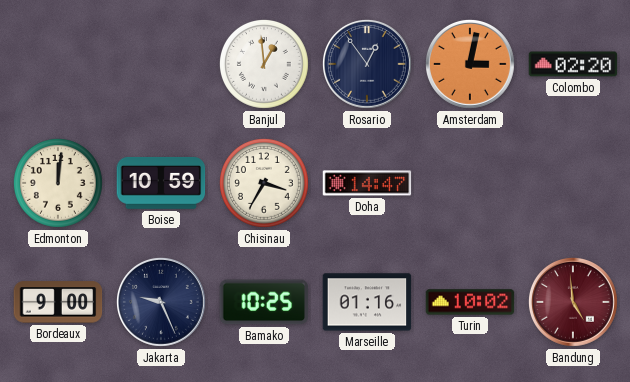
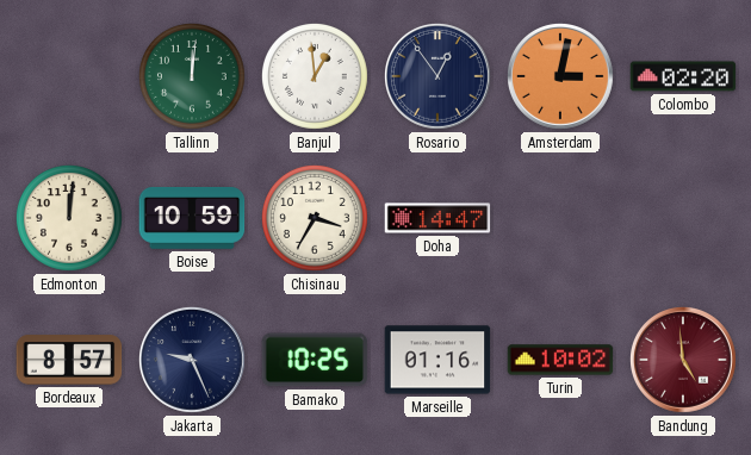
Tallinn: none -> 12:01 (193, 76)
Bordeaux: 9:00 -> 8:57 (69, 360)
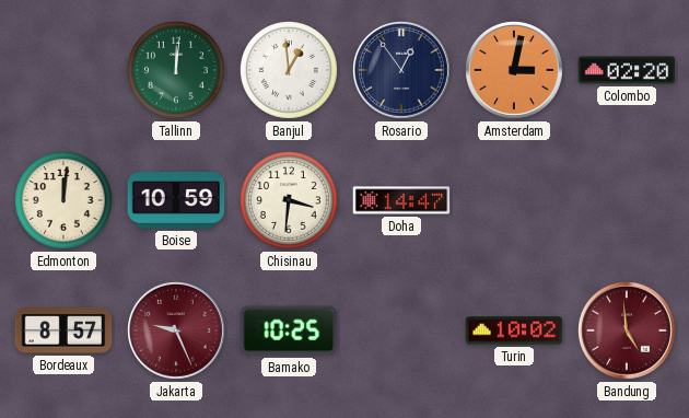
Chisinau: 3:35 -> 3:31 (290, 200)
Jakarta dial: navy -> burgundy (177, 332)
Marseille: 01:16 -> none (437, 360)
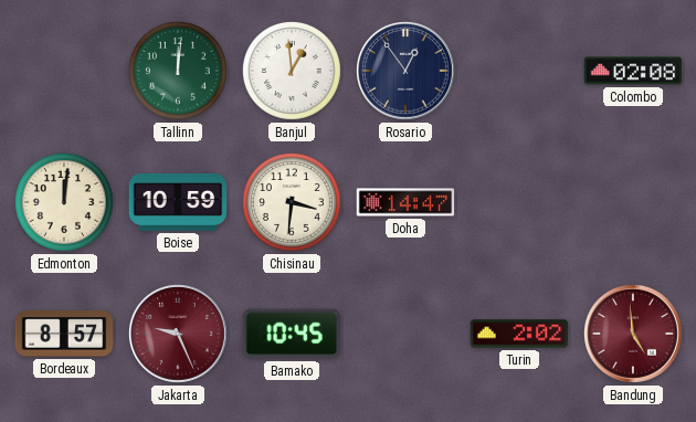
Amsterdam: 3:02 -> none (515, 71)
Colombo: 02:20 -> 02:08 (633, 71)
Bamako: 10:25 -> 10:45 (292, 334)
Turin: 10:02 -> 2:02 (519, 334)
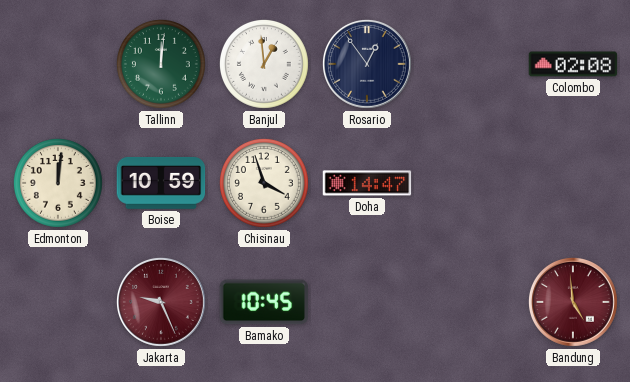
Chisinau: 3:31 -> 3:57 (265, 183)
Bordeaux: 8:57 -> none (64, 334)
Turin: 2:02 -> none (519, 334)
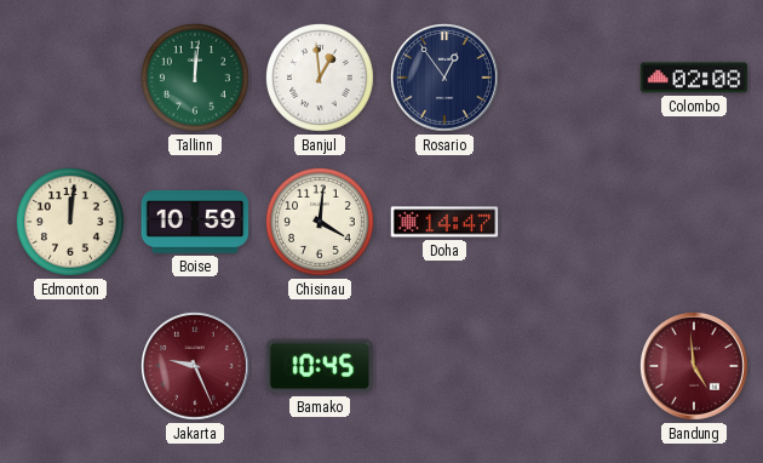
Chisinau: 3:57 -> 4:01 (321, 222)
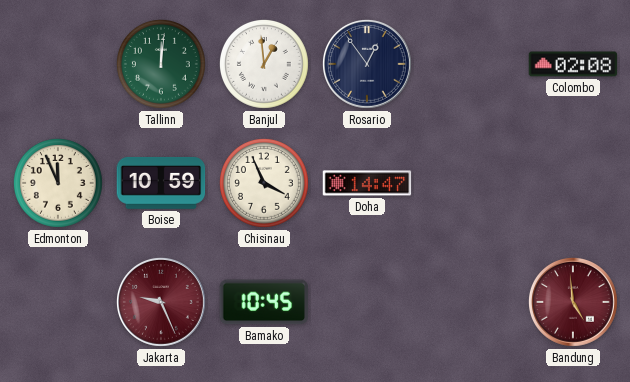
Edmonton: 12:01 -> 11:56 (59, 183)
Chisinau: 4:01 -> 3:56 (265, 183)
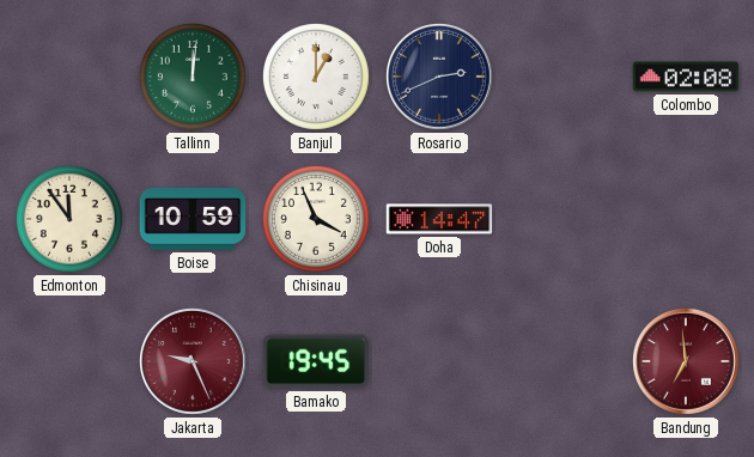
Banjul: 12:59 -> 1:00 (317, 77)
Rosario: 12:54 -> 2:41 (440, 78)
Edmonton: 11:56 -> 11:54 (71, 219)
Bamako: 10:45 -> 19:45 (316, 361)
Bandung: 4:59 -> 6:59 (687, 362)
